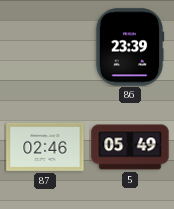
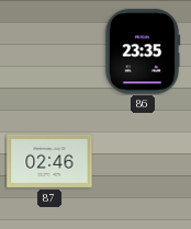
86: 23:39 -> 23:35 (143, 51)
5: 05:49 -> none (130, 147)
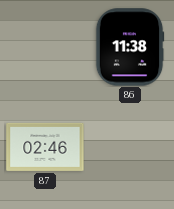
86: 23:35 -> 11:38 (130, 47)
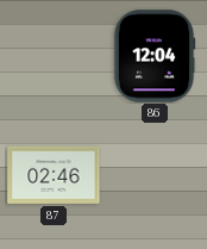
86: 11:38 -> 12:04 (155, 56)
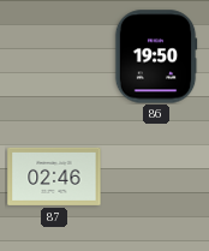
86: 12:04 -> 19:50 (156, 56)
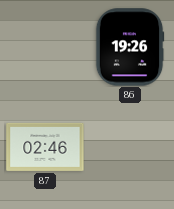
86: 19:50 -> 19:26 (130, 47)
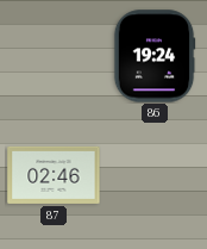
86: 19:26 -> 19:24 (155, 56)
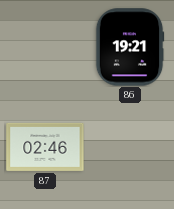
86: 19:24 -> 19:21 (130, 47)
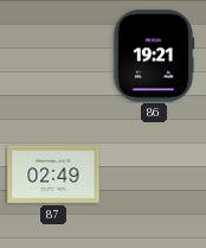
87: 02:46 -> 02:49 (53, 174)
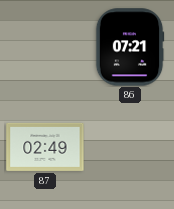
86: 19:21 -> 07:21 (130, 47)
